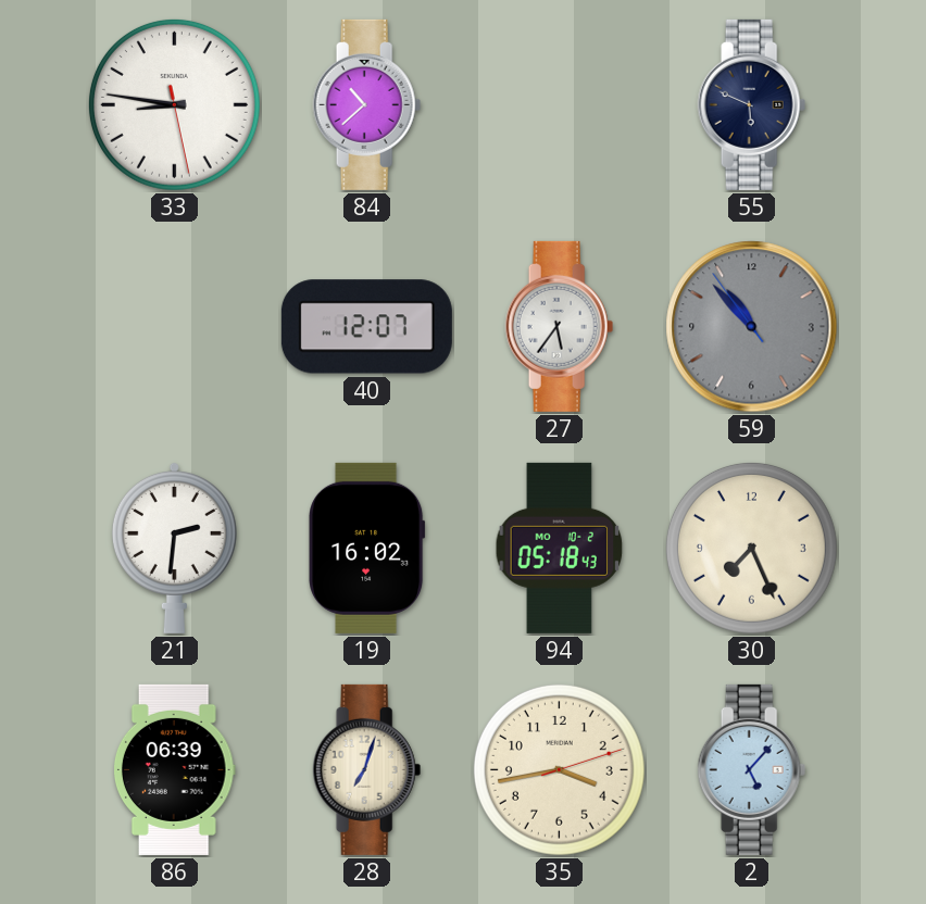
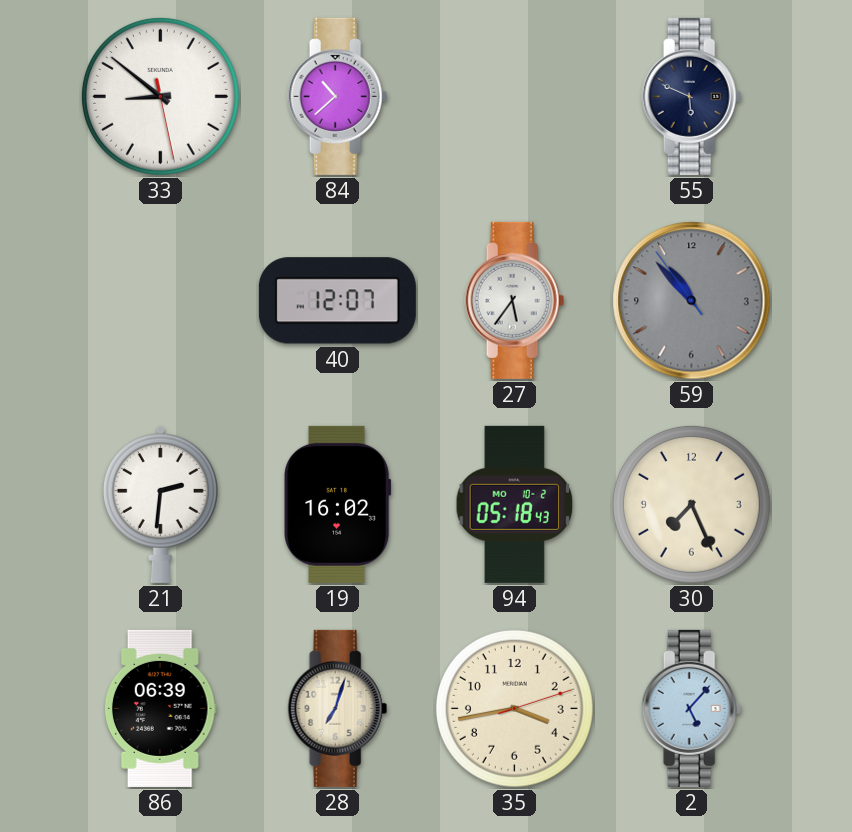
33: 8:46 -> 8:51 (160, 96)
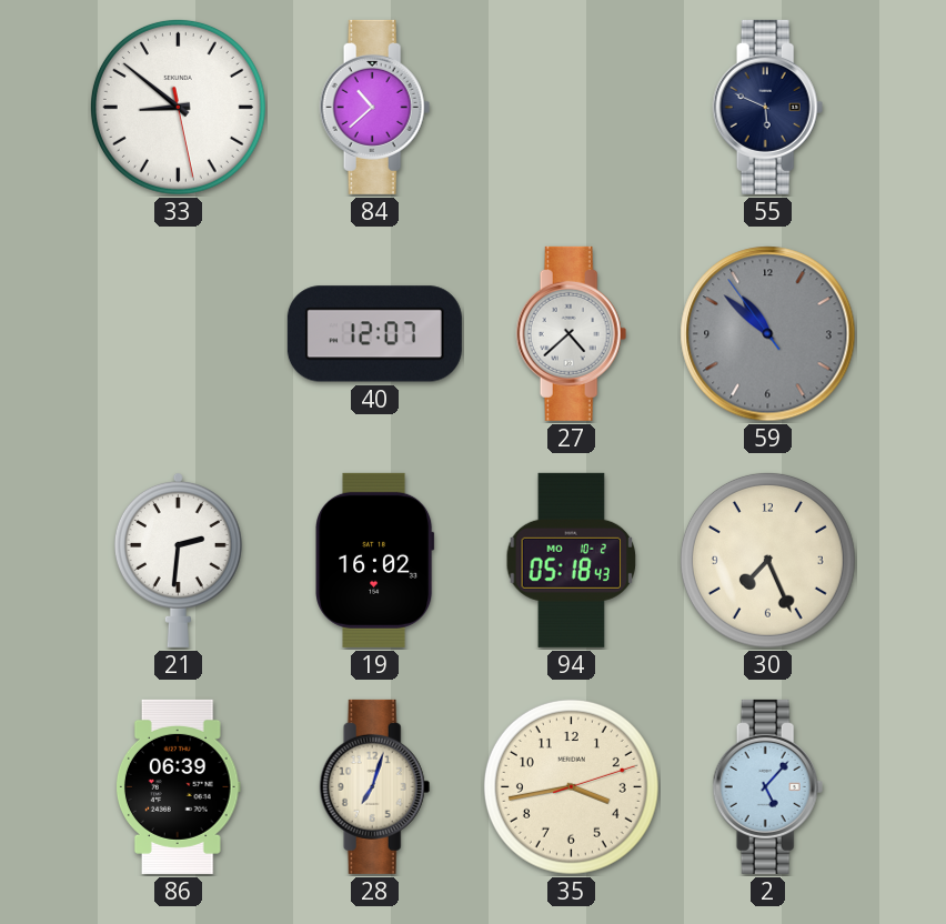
27: 5:36 -> 4:38 (572, 333)
59: 10:52 -> 10:51 (768, 334)
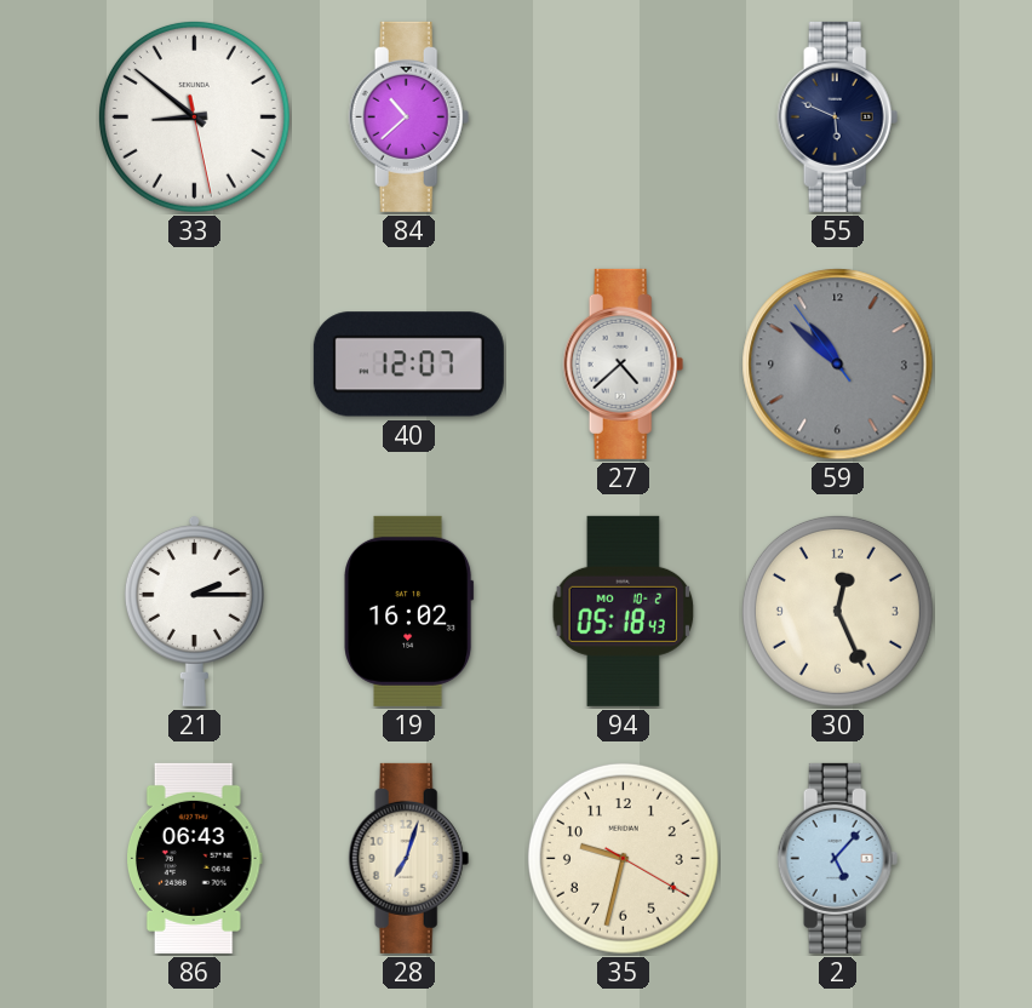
21: 2:31 -> 2:15 (194, 612)
30: 7:26 -> 12:26 (837, 611)
86: 06:39 -> 06:43 (194, 858)
35: 3:43 -> 9:32 (623, 858)
